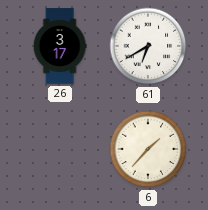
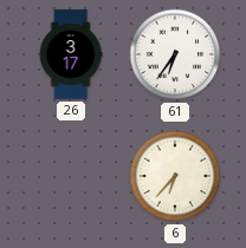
61: 6:40 -> 6:36 (175, 54)
6: 1:37 -> 6:37 (175, 176)
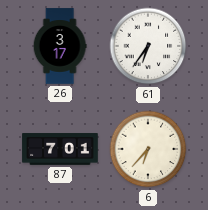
87: none -> 7:01 (60, 149)
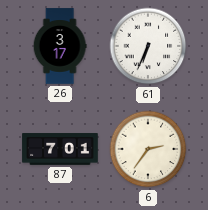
61: 6:36 -> 6:34 (148, 46)
6: 6:37 -> 2:36 (148, 149)
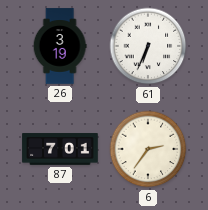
26: 3:17 -> 3:19 (60, 46)
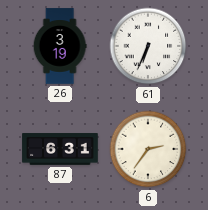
87: 7:01 -> 6:31 (60, 149)
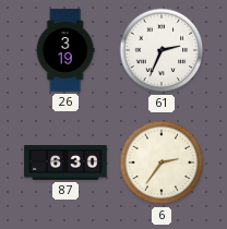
61: 6:34 -> 2:34 (162, 50)
87: 6:31 -> 6:30 (65, 162)
